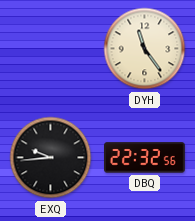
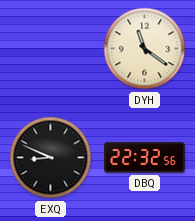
DYH: 11:24 -> 11:21 (145, 49)
EXQ: 9:44 -> 8:49 (51, 158)
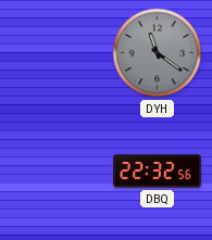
DYH dial: cream -> grey (158, 53)
EXQ: 8:49 -> none (51, 158)
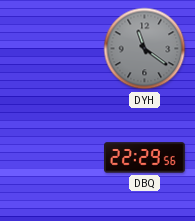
DBQ: 22:32 -> 22:29 (145, 158)
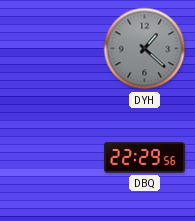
DYH: 11:21 -> 1:22 (145, 49)
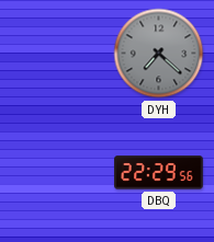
DYH: 1:22 -> 7:22 (159, 54)
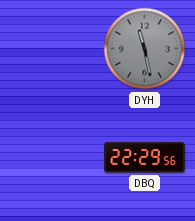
DYH: 7:22 -> 11:28 (145, 49)
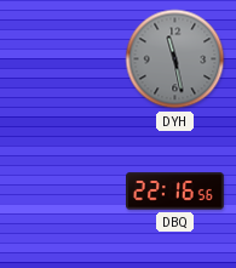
DBQ: 22:29 -> 22:16 (175, 192)
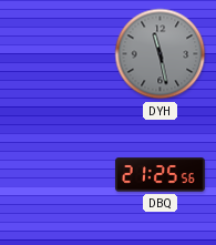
DBQ: 22:16 -> 21:25 (161, 175)
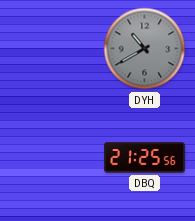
DYH: 11:28 -> 10:40 (145, 49)
